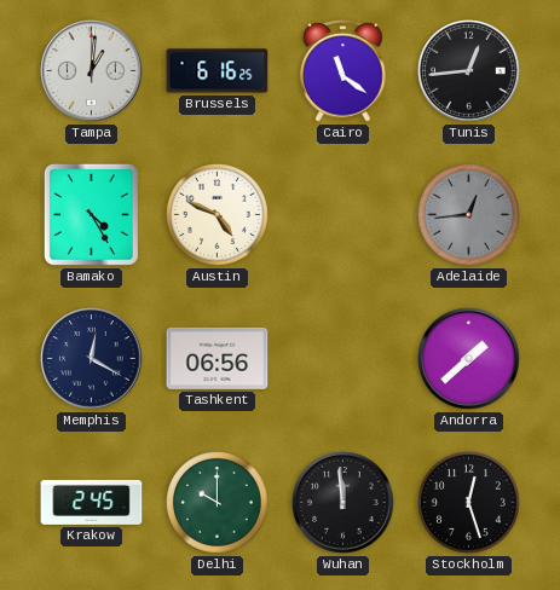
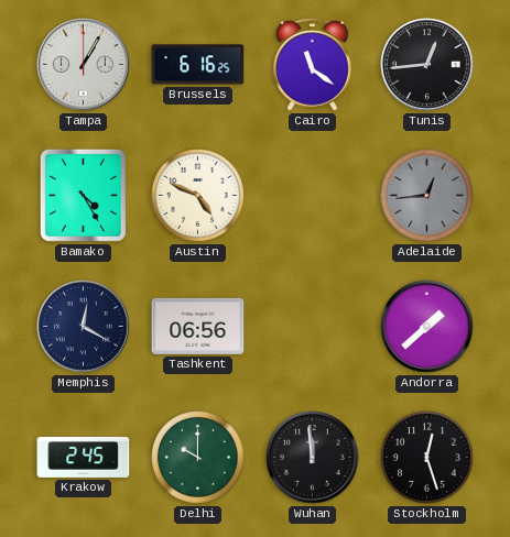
Tampa: 1:01 -> 1:05 (84, 65)
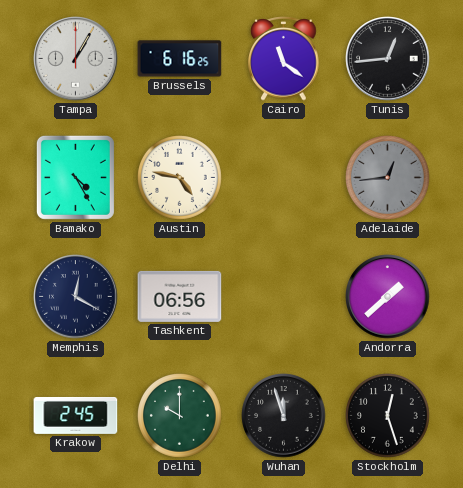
Austin: 4:49 -> 4:47 (180, 178)
Wuhan: 11:59 -> 11:57 (284, 416)
